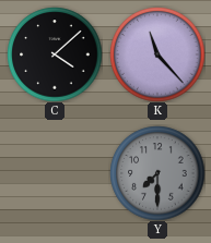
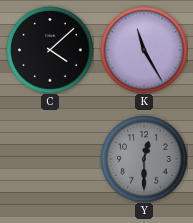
K: 11:23 -> 11:25 (144, 50)
Y: 7:30 -> 12:30 (144, 159)
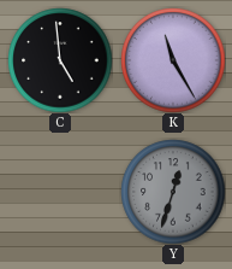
C: 4:08 -> 4:59 (60, 60)
Y: 12:30 -> 12:33 (173, 192)
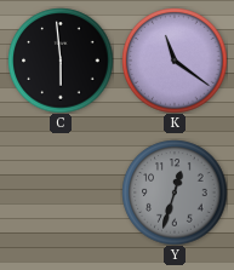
C: 4:59 -> 5:59 (61, 61)
K: 11:25 -> 11:21 (175, 61)
